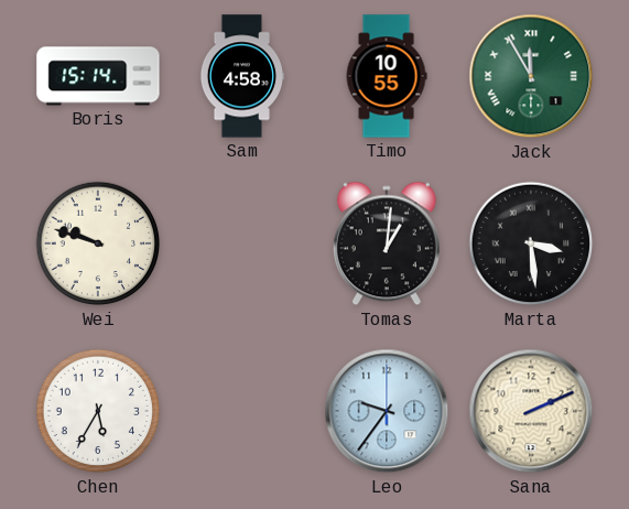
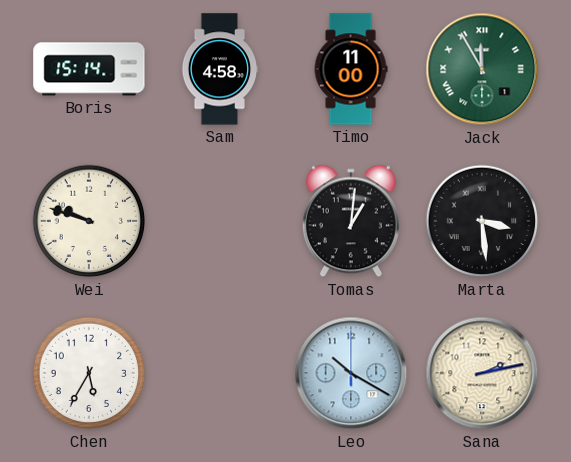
Timo: 10:55 -> 11:00 (351, 69)
Leo: 9:36 -> 10:20 (351, 373)
Sana: 2:11 -> 2:13 (482, 373)
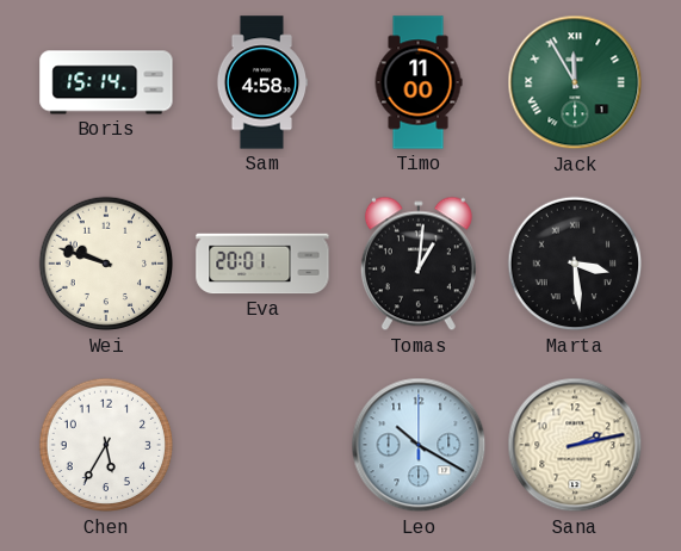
Eva: none -> 20:01 (262, 264)
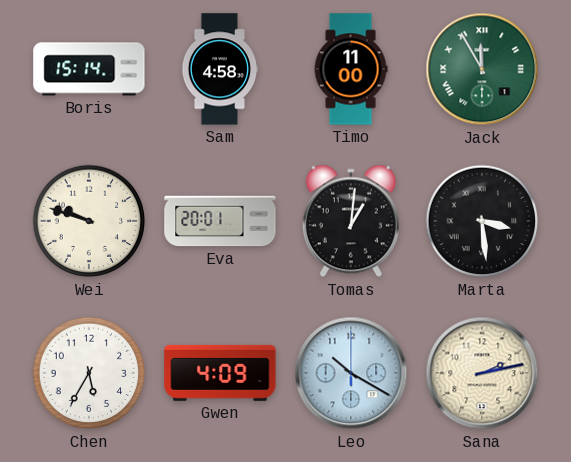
Gwen: none -> 4:09 (220, 373)
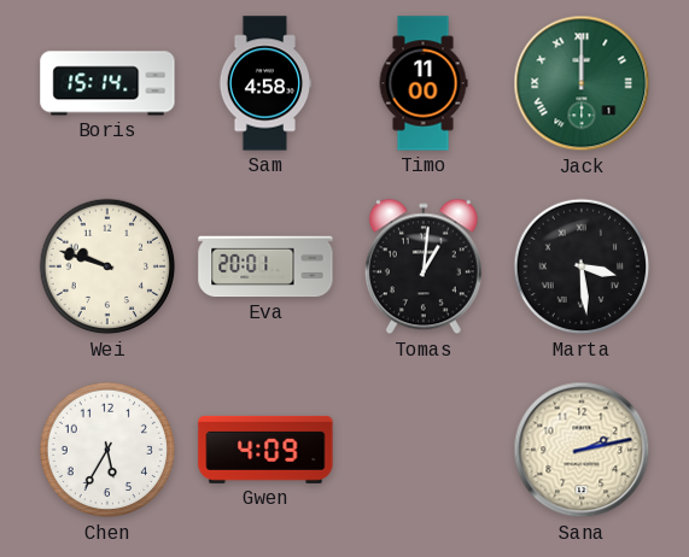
Jack: 11:55 -> 12:00 (582, 83)
Leo: 10:20 -> none (351, 373)
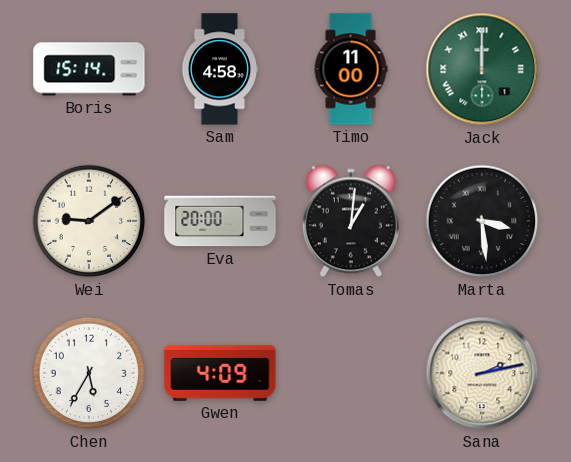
Wei: 9:48 -> 9:09 (89, 221)
Eva: 20:01 -> 20:00 (220, 221)
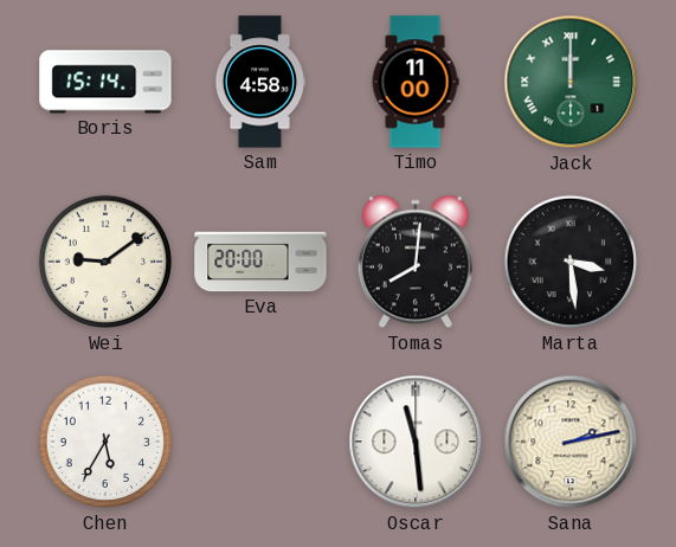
Tomas: 1:01 -> 8:01 (416, 262)
Gwen: 4:09 -> none (220, 373)
Oscar: none -> 11:29 (416, 442)
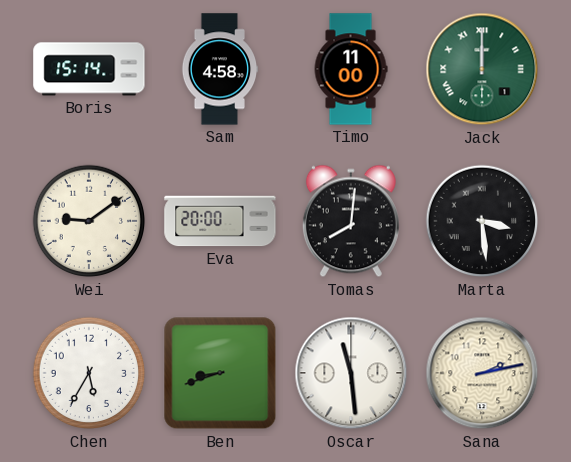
Ben: none -> 8:42 (220, 373)
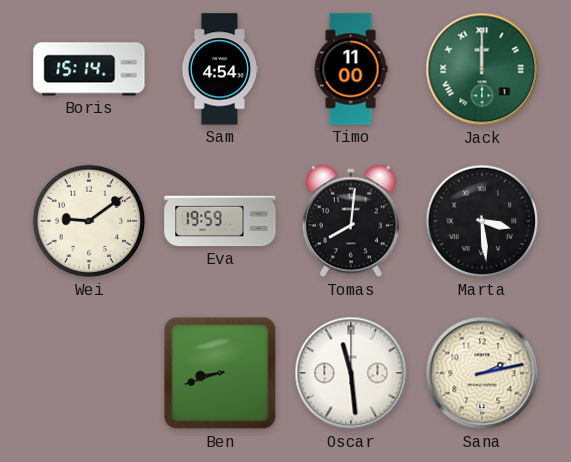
Sam: 4:58 -> 4:54 (220, 69)
Eva: 20:00 -> 19:59 (220, 221)
Chen: 5:35 -> none (89, 373)
